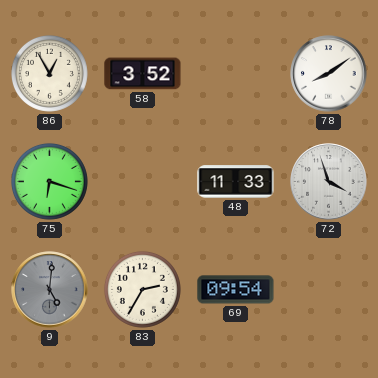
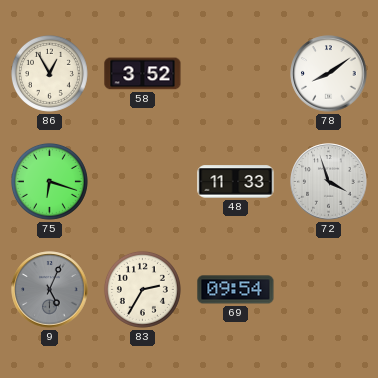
9: 5:01 -> 5:04 (50, 290)
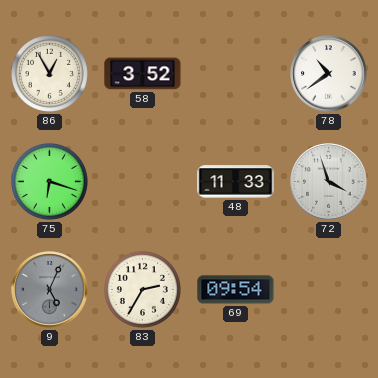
78: 8:09 -> 10:39 (329, 74)
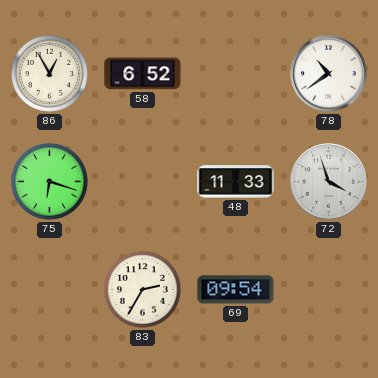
58: 3:52 -> 6:52 (143, 74)
9: 5:04 -> none (50, 290)
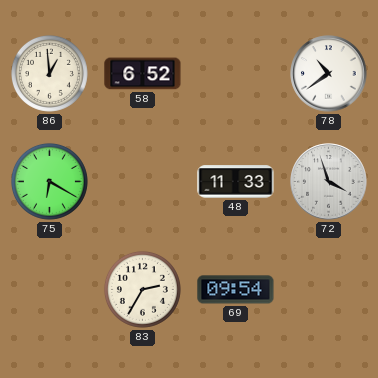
86: 12:55 -> 12:59 (49, 73)
75: 6:18 -> 6:20 (49, 181)
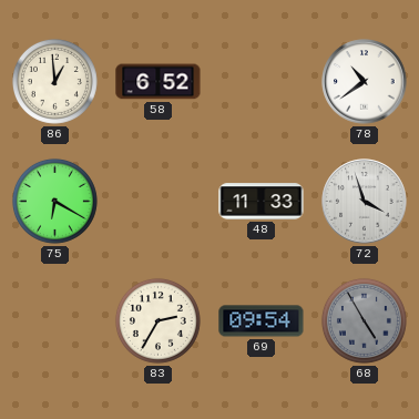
68: none -> 4:55 (364, 320)
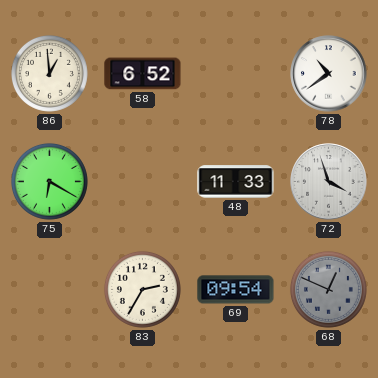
68: 4:55 -> 12:49 (328, 289)
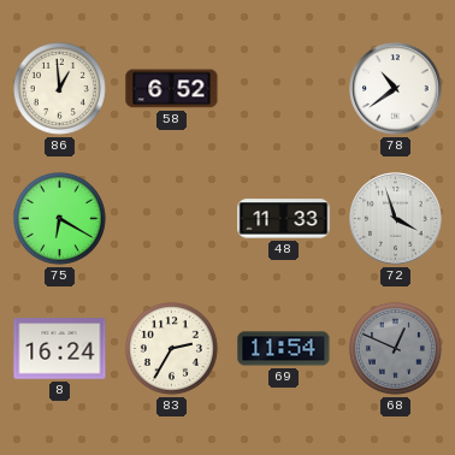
8: none -> 16:24 (60, 349)
69: 09:54 -> 11:54 (284, 349)
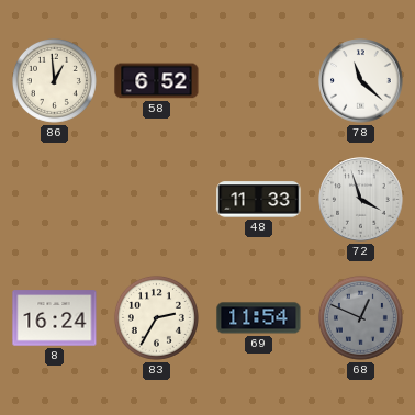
78: 10:39 -> 11:22 (361, 81)
75: 6:20 -> none (59, 218)
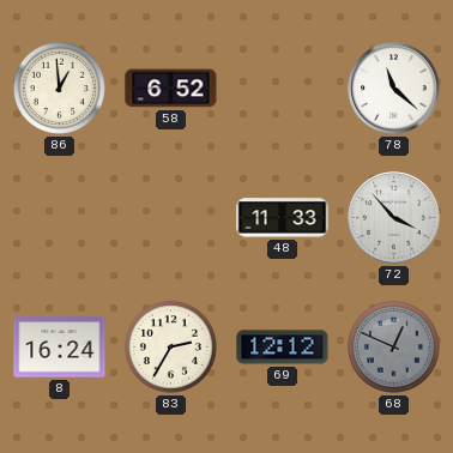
72: 3:57 -> 3:53 (394, 218)
69: 11:54 -> 12:12 (283, 348)
